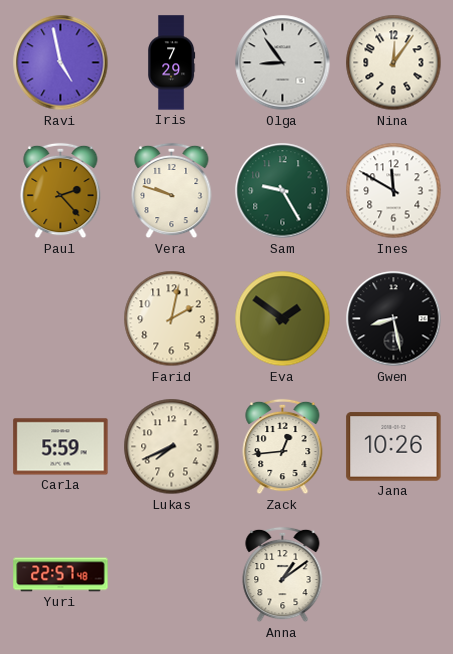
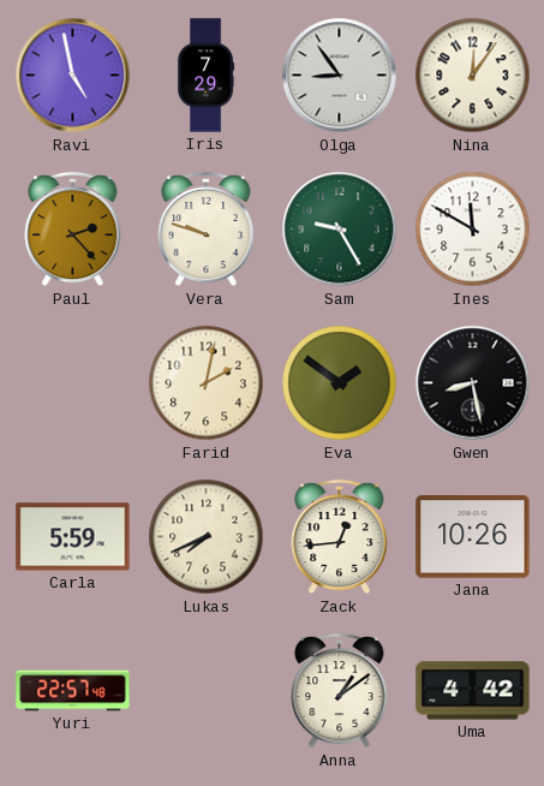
Uma: none -> 4:42 (473, 691)
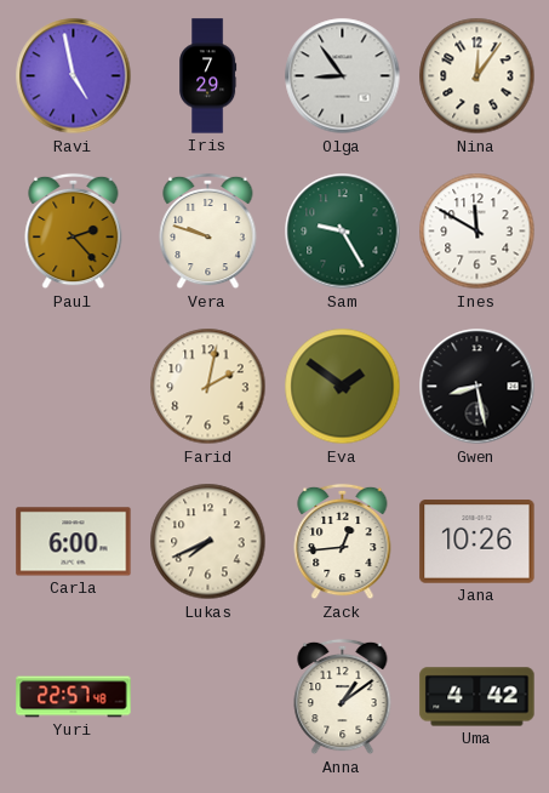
Carla: 5:59 -> 6:00 (74, 542)
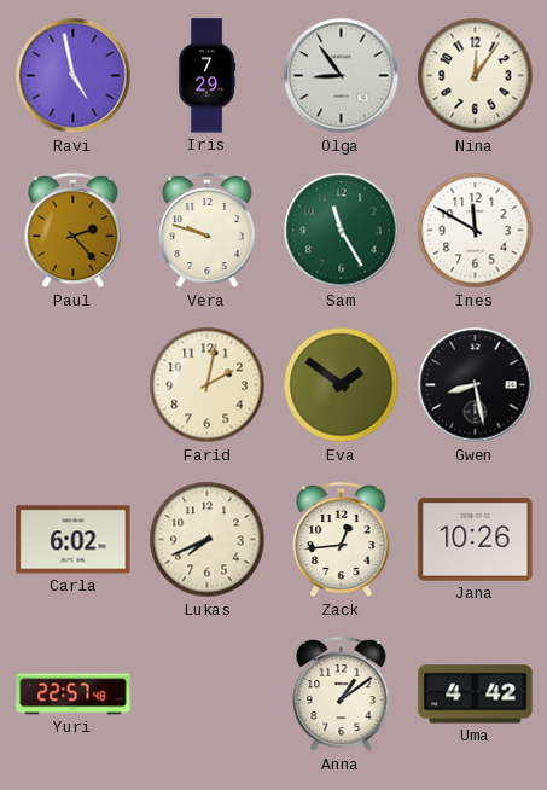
Sam: 9:25 -> 11:25 (342, 231)
Carla: 6:00 -> 6:02 (74, 540)
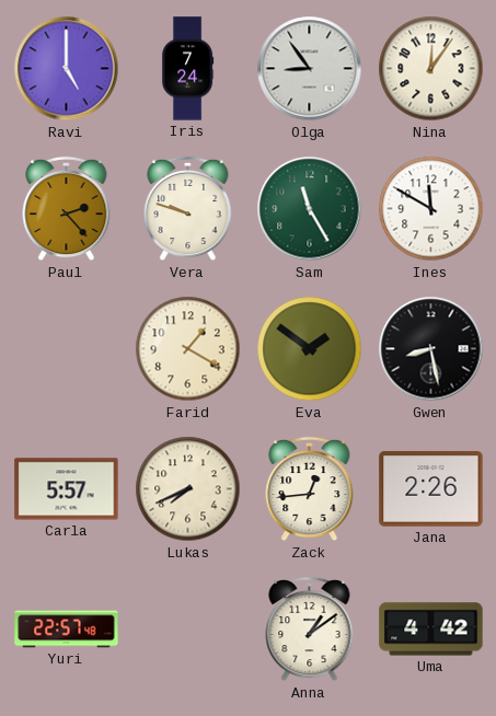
Ravi: 4:58 -> 5:00 (67, 69)
Iris: 7:29 -> 7:24 (188, 69)
Farid: 2:02 -> 1:20 (188, 349)
Carla: 6:02 -> 5:57 (67, 489)
Jana: 10:26 -> 2:26 (431, 489)
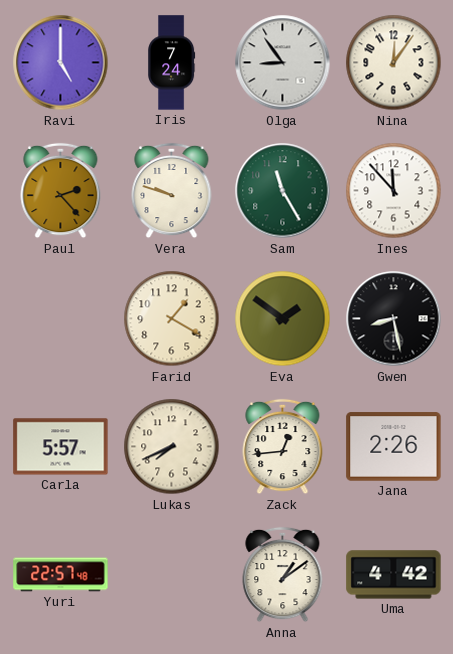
Ines: 11:50 -> 11:53 (394, 191)
